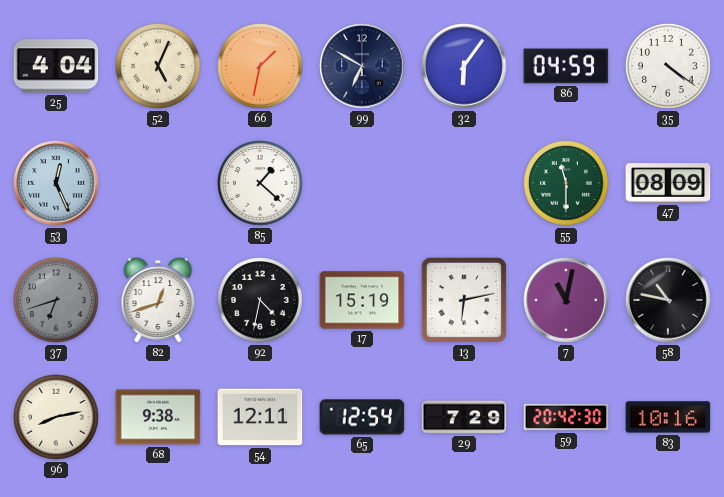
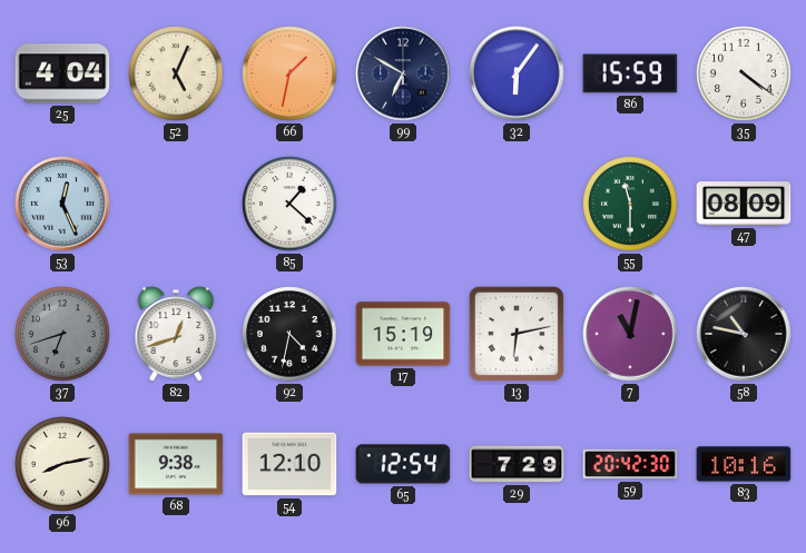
86: 04:59 -> 15:59 (630, 73)
54: 12:11 -> 12:10 (289, 464)
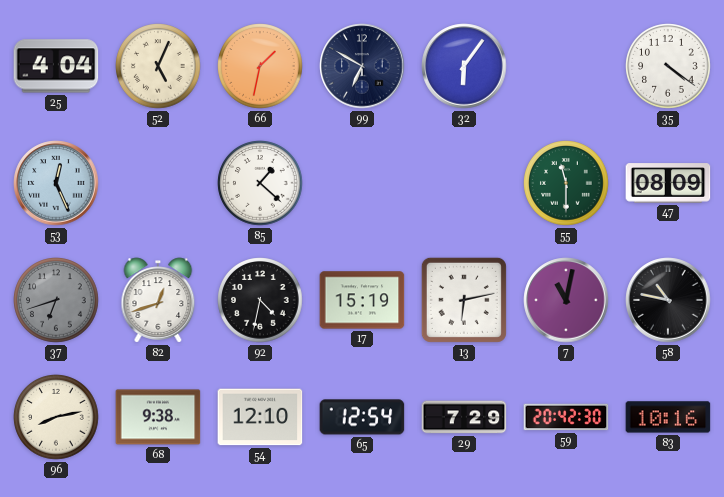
86: 15:59 -> none (630, 73)
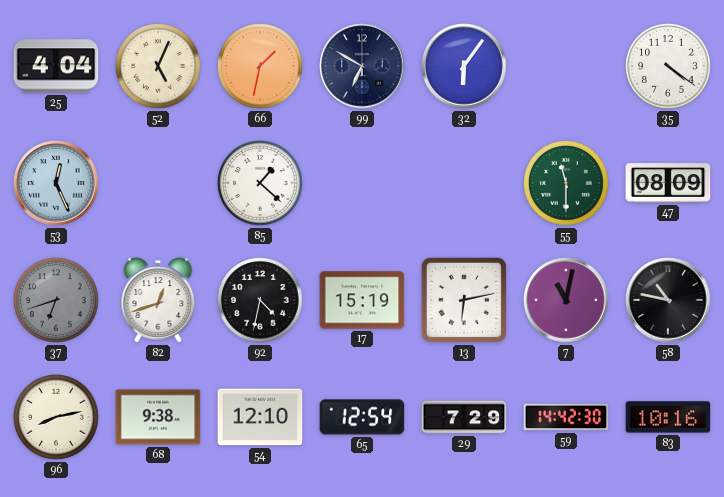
59: 20:42 -> 14:42 (566, 417)
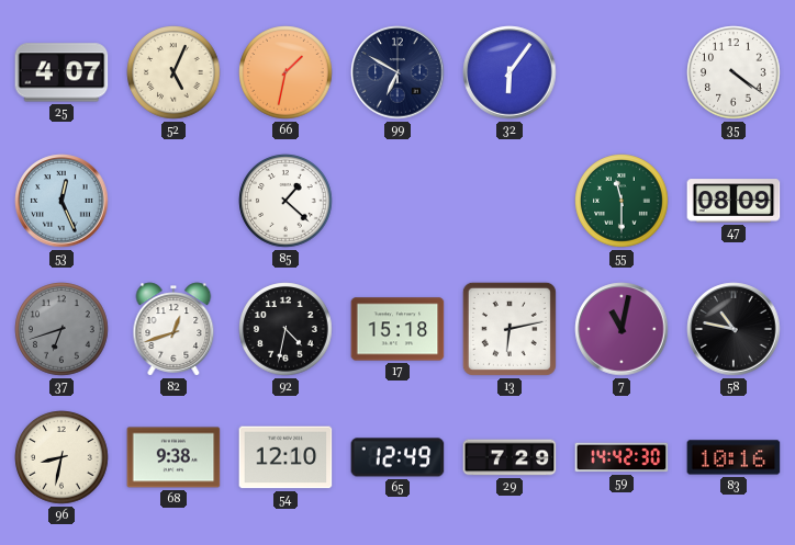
25: 4:04 -> 4:07 (61, 72)
17: 15:19 -> 15:18 (398, 329)
96: 8:13 -> 8:32 (61, 457)
65: 12:54 -> 12:49 (398, 457)
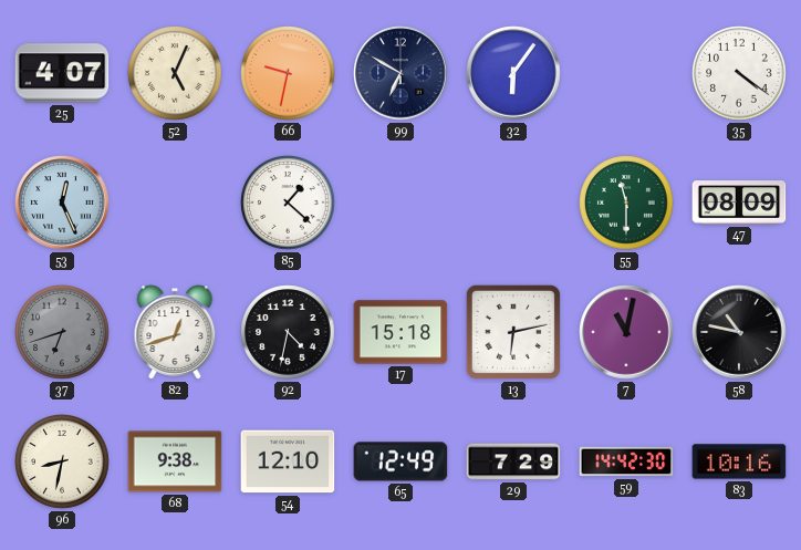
66: 1:32 -> 9:32 (288, 73)
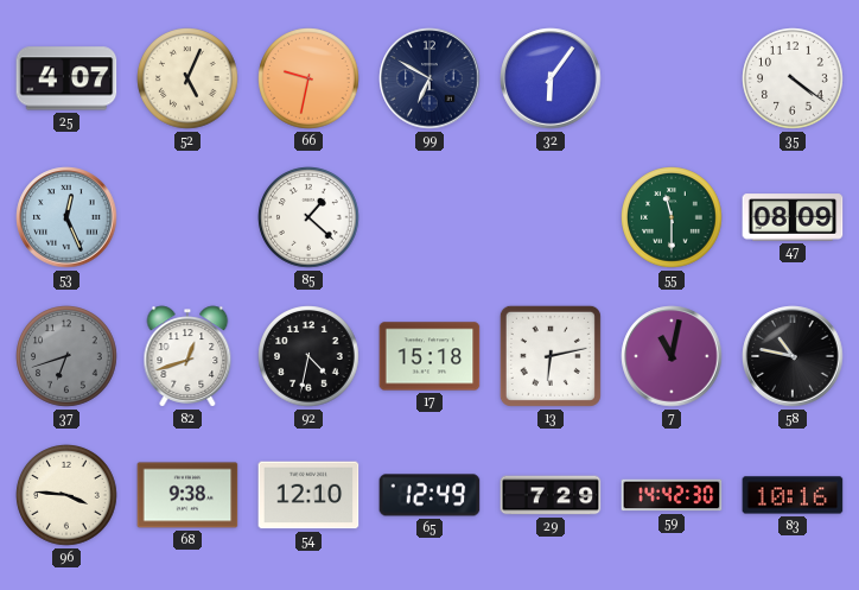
96: 8:32 -> 3:46 (66, 495)
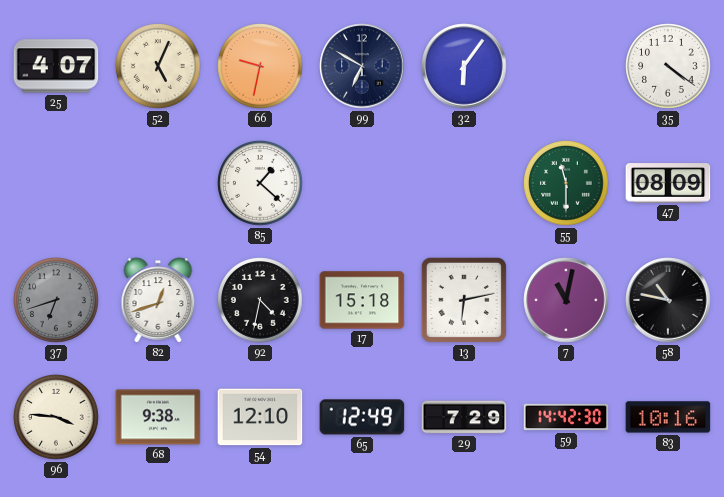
53: 12:26 -> none (66, 217)
